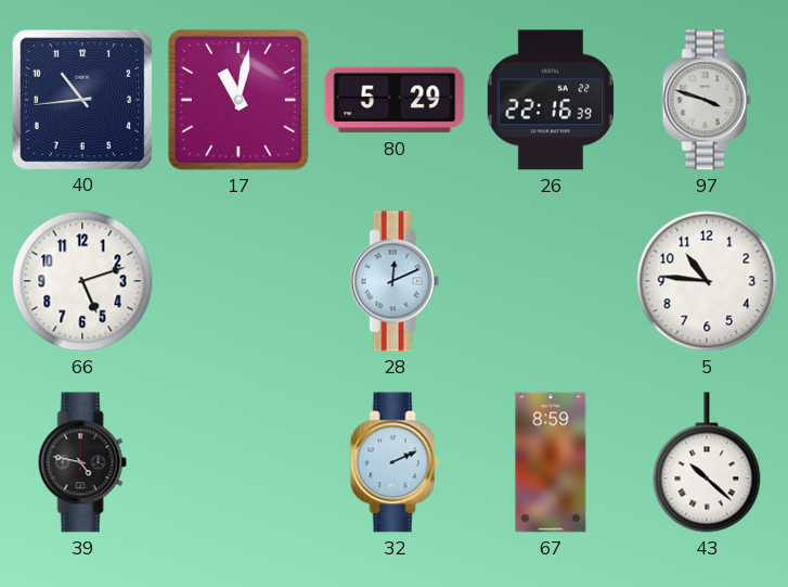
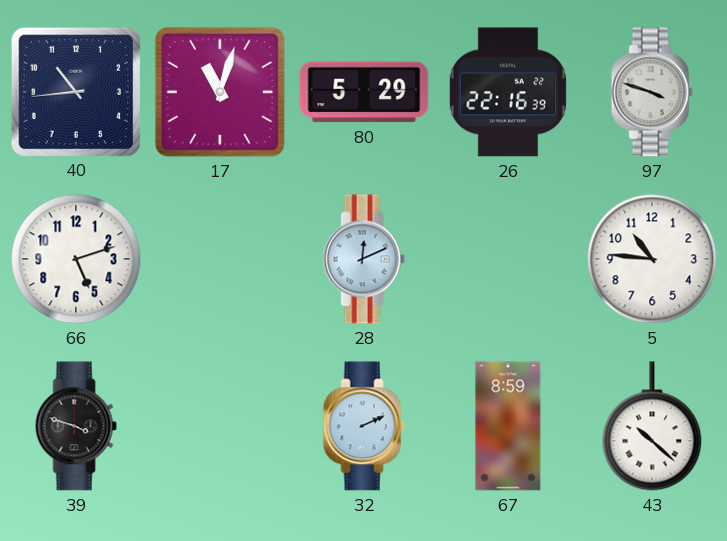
17: 11:02 -> 11:03 (220, 92)
39: 4:47 -> 3:48 (76, 426)
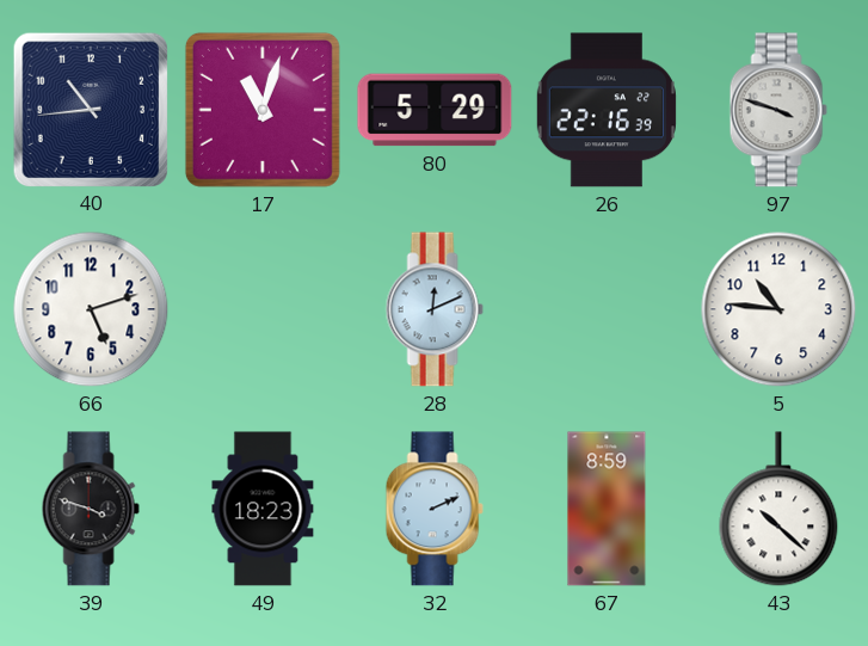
49: none -> 18:23 (263, 509)
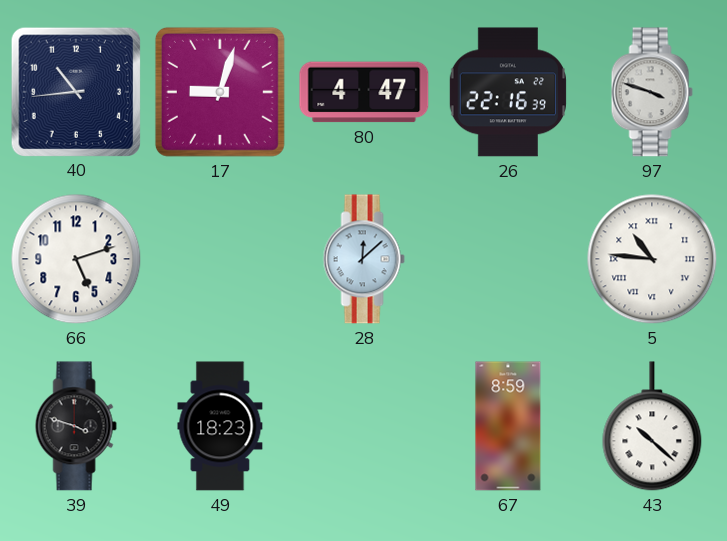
17: 11:03 -> 9:03 (220, 92)
80: 5:29 -> 4:47 (364, 92)
28: 12:11 -> 12:08 (364, 259)
5 numerals: Arabic -> Roman (652, 259)
32: 2:11 -> none (435, 509)
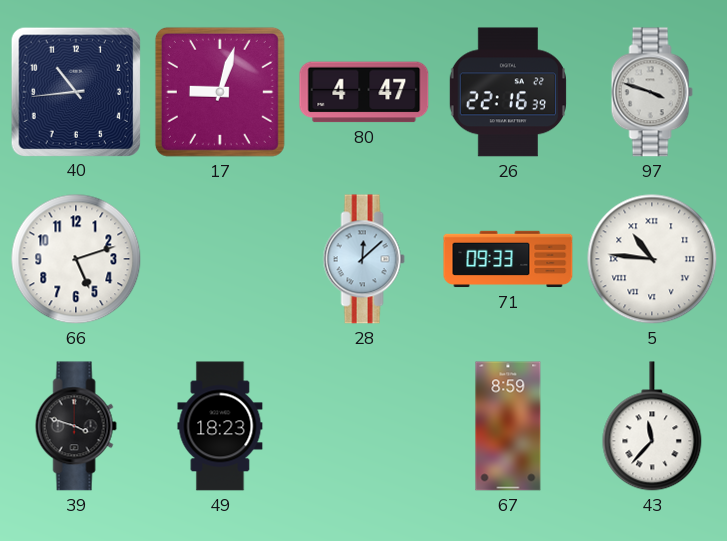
71: none -> 09:33 (508, 259)
43: 10:22 -> 11:37 (652, 426)
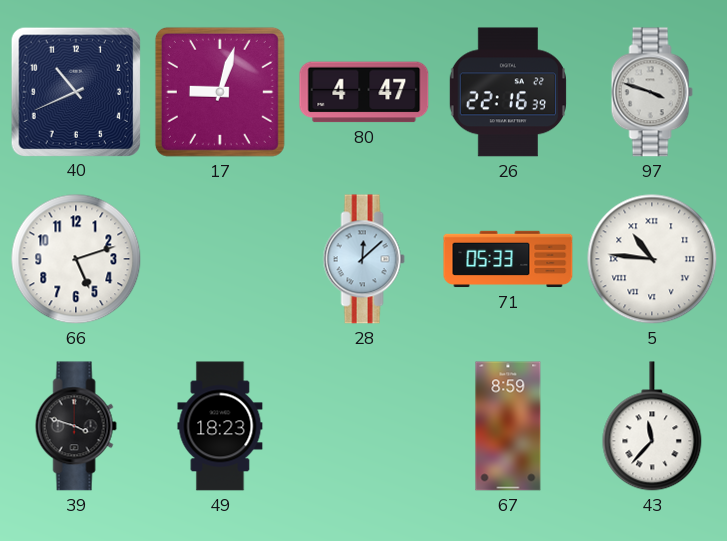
40: 10:44 -> 10:41 (75, 91)
71: 09:33 -> 05:33 (508, 259)
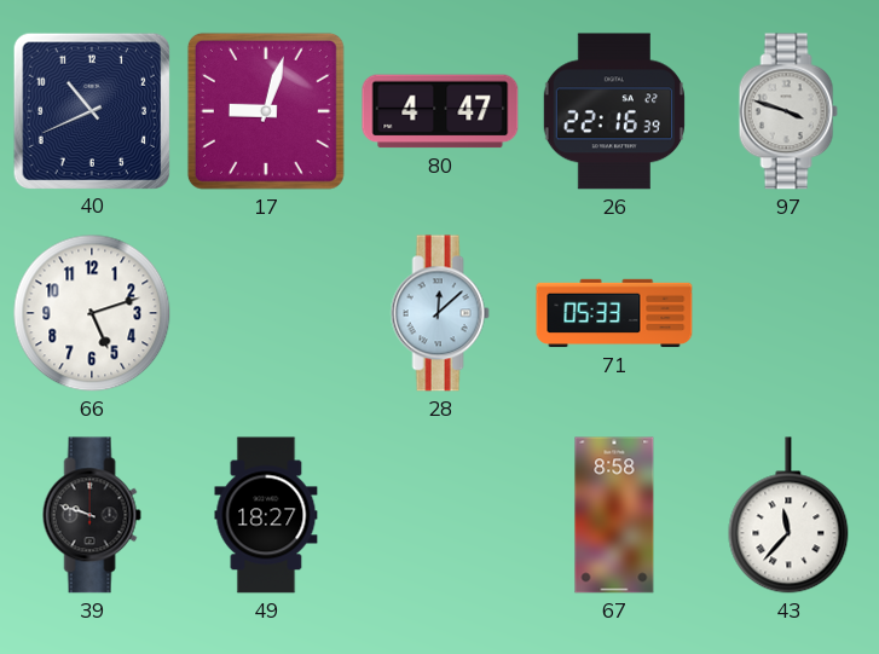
5: 10:46 -> none (652, 259)
39: 3:48 -> 9:48 (92, 515)
49: 18:23 -> 18:27 (266, 515)
67: 8:59 -> 8:58 (614, 515)
